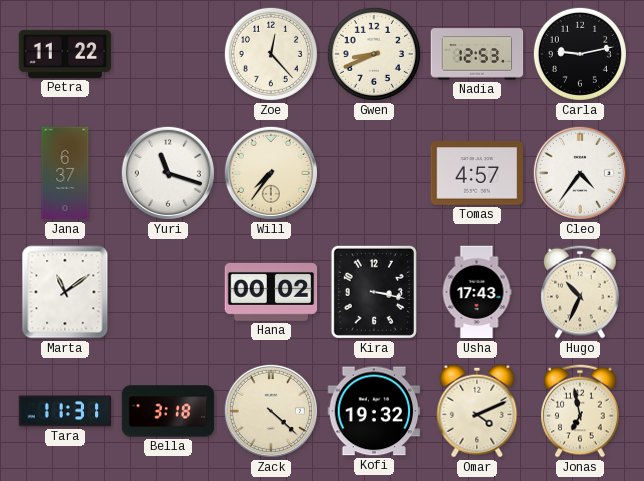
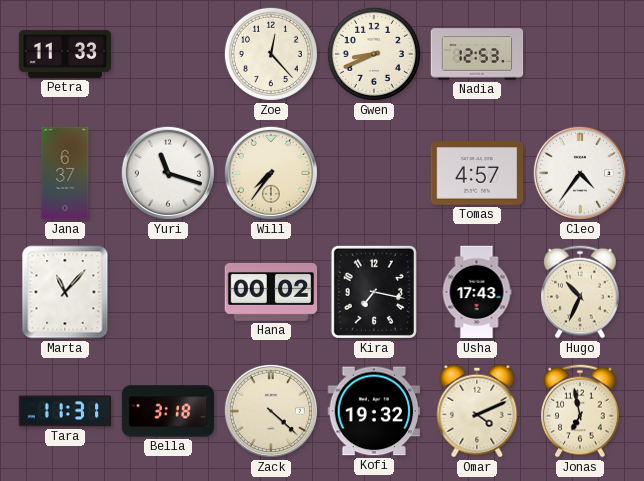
Petra: 11:22 -> 11:33 (65, 54)
Carla: 9:13 -> none (580, 54)
Marta: 11:09 -> 11:07 (65, 292)
Kira: 3:17 -> 7:17 (374, 292)
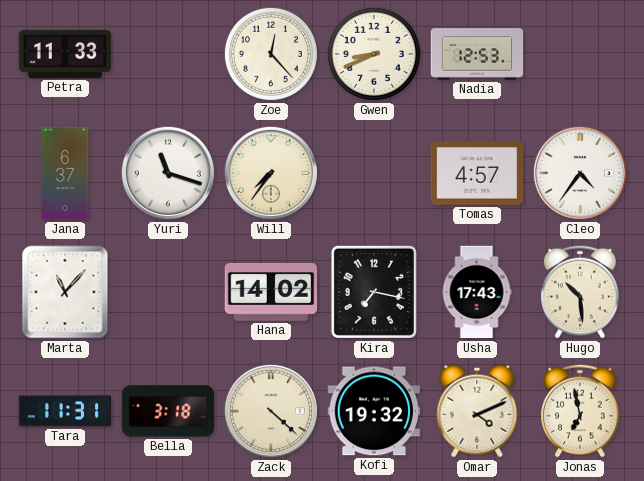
Hana: 00:02 -> 14:02 (271, 292)
Hugo: 10:34 -> 10:29 (580, 292)
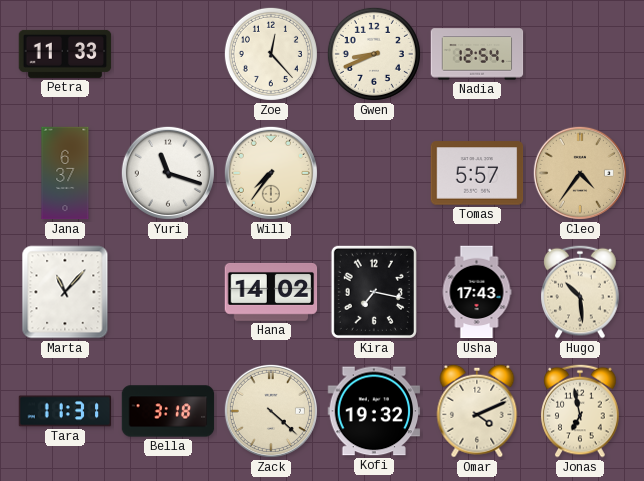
Nadia: 12:53 -> 12:54 (477, 54)
Tomas: 4:57 -> 5:57 (477, 173)
Cleo dial: white -> champagne (580, 173)
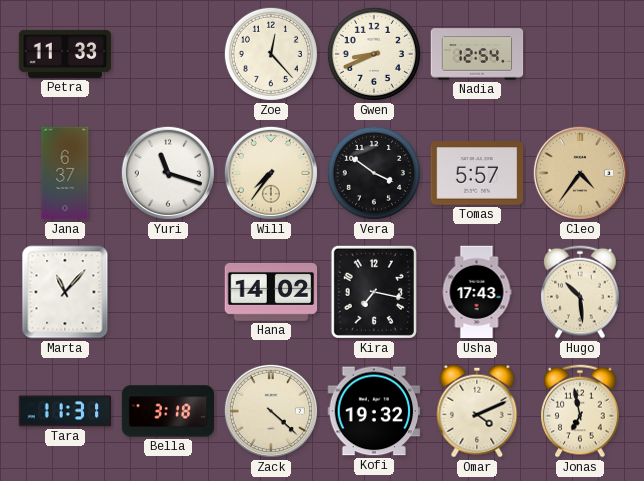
Vera: none -> 3:51 (374, 173)
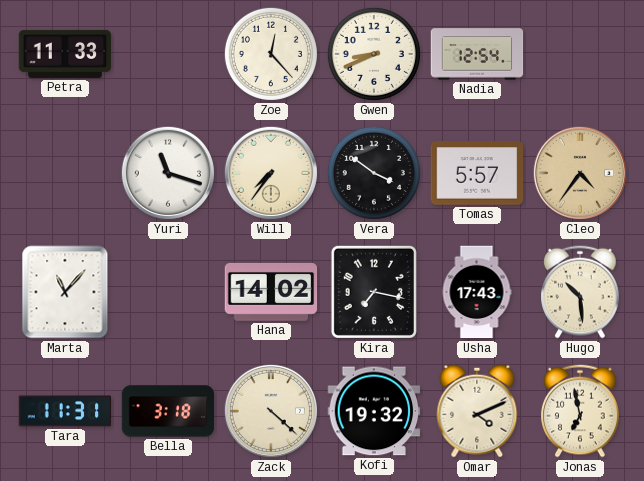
Jana: 6:37 -> none (65, 173)
